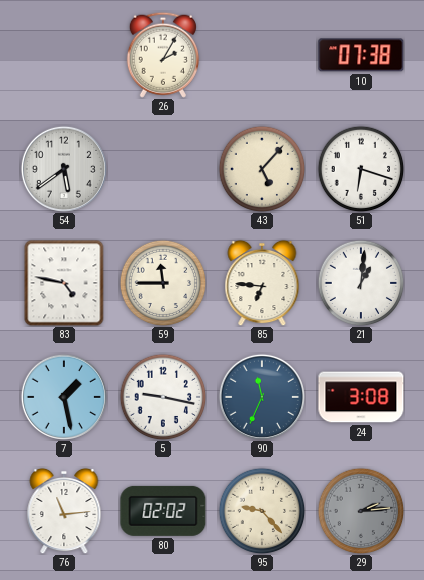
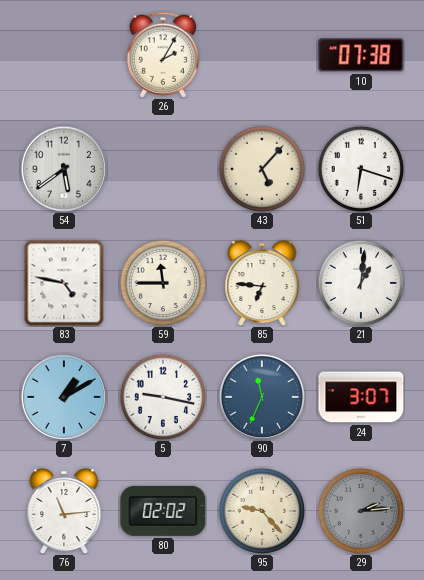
7: 1:28 -> 1:10 (64, 397)
24: 3:08 -> 3:07 (361, 397)
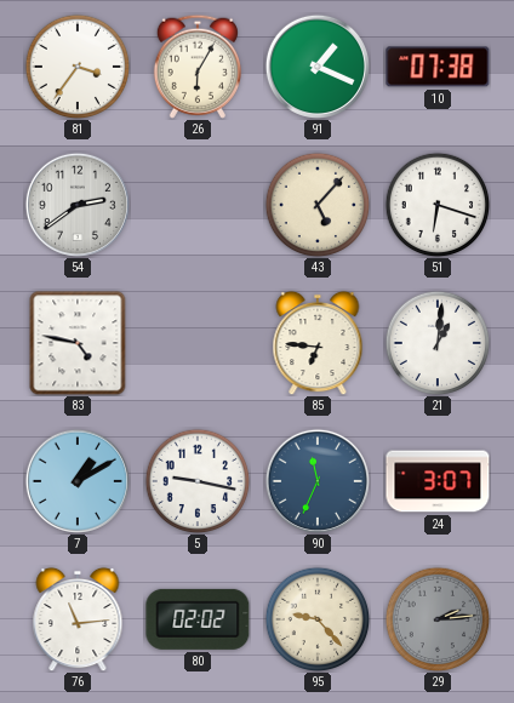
81: none -> 3:36 (78, 67)
26: 2:05 -> 6:05 (198, 67)
91: none -> 1:19 (318, 67)
54: 5:39 -> 2:39 (78, 205)
59: 11:45 -> none (163, 283)
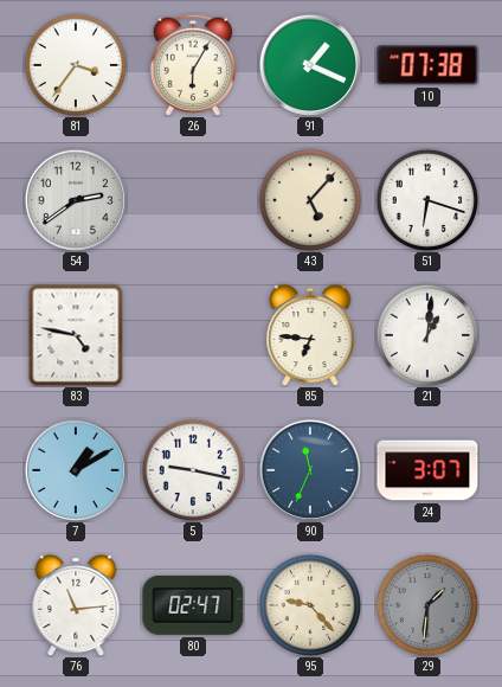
80: 02:02 -> 02:47 (193, 605)
29: 2:14 -> 1:31 (427, 605)
